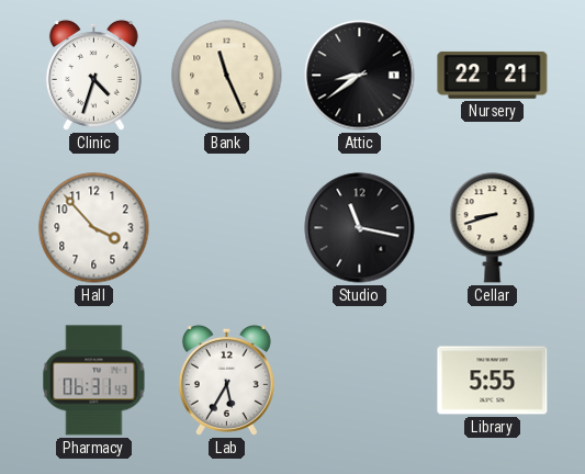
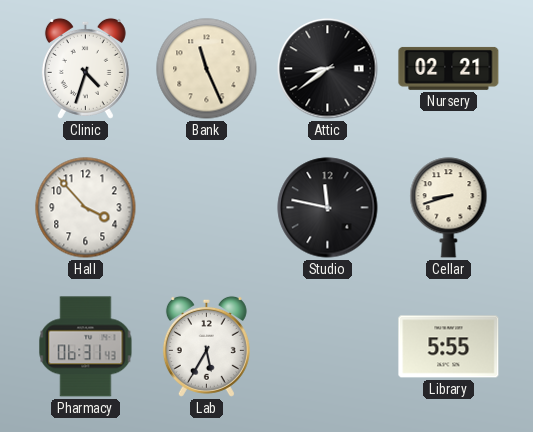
Nursery: 22:21 -> 02:21 (449, 68)
Studio: 11:17 -> 11:47 (328, 208)
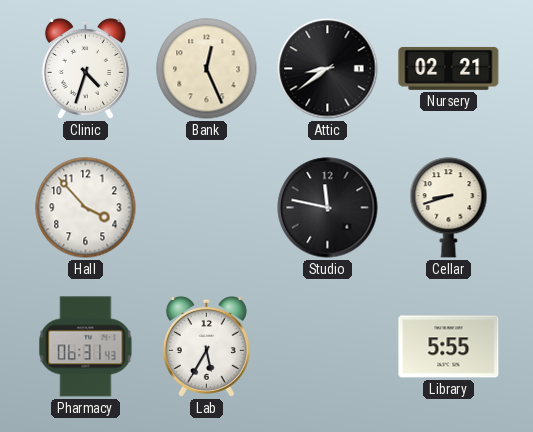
Bank: 11:26 -> 12:26 (207, 69)
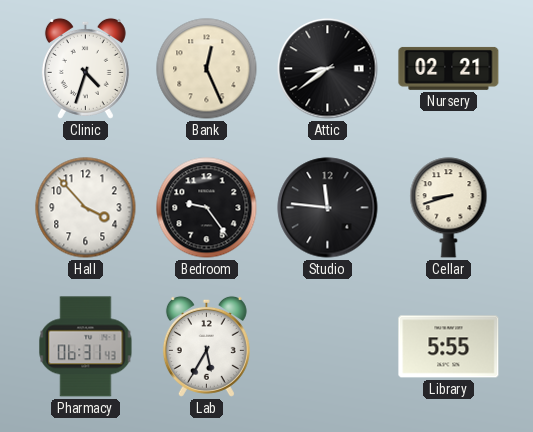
Bedroom: none -> 9:24 (207, 208)
Studio: 11:47 -> 11:46 (328, 208)
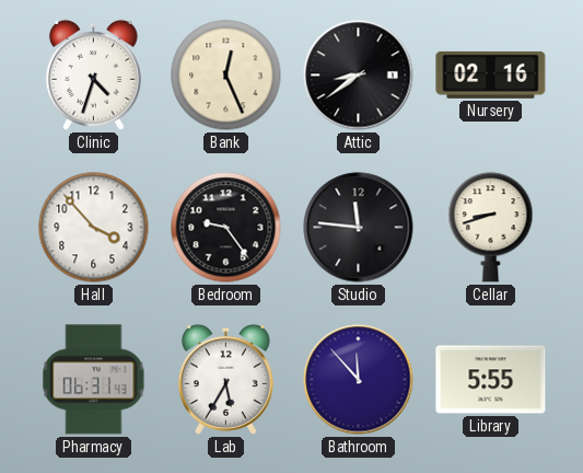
Nursery: 02:21 -> 02:16 (491, 74)
Bathroom: none -> 11:53 (359, 380)
